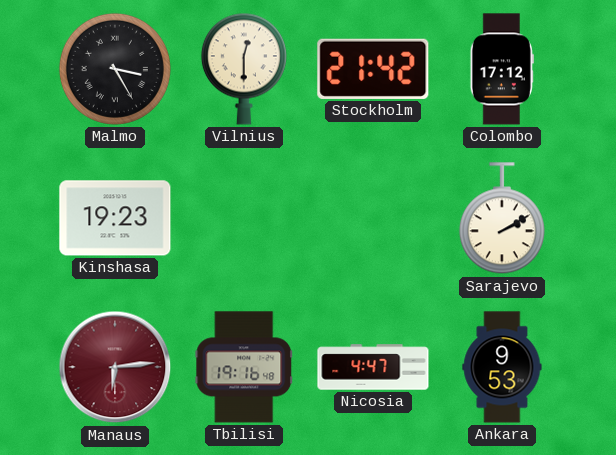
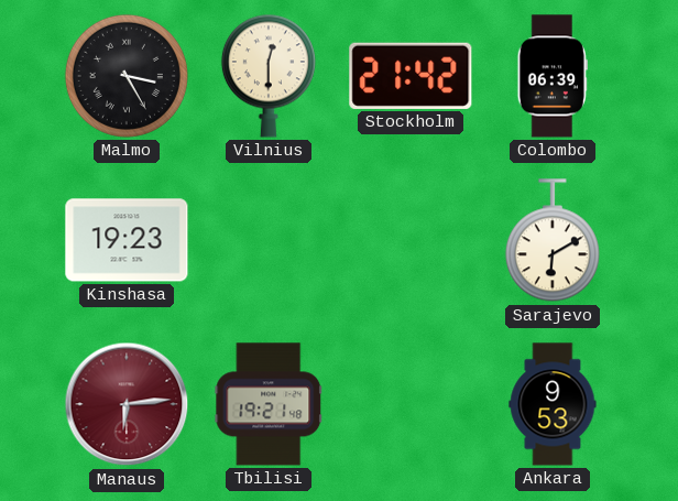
Colombo: 17:12 -> 06:39 (553, 76)
Sarajevo: 2:10 -> 6:10 (553, 241)
Tbilisi: 19:16 -> 19:21 (269, 404)
Nicosia: 4:47 -> none (373, 367)
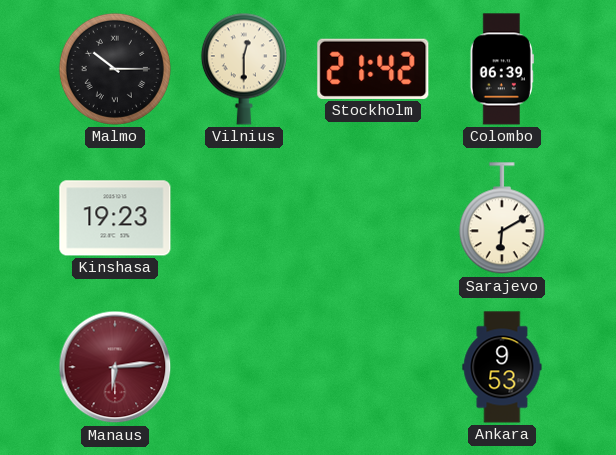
Malmo: 3:25 -> 10:15 (115, 69)
Tbilisi: 19:21 -> none (269, 404)
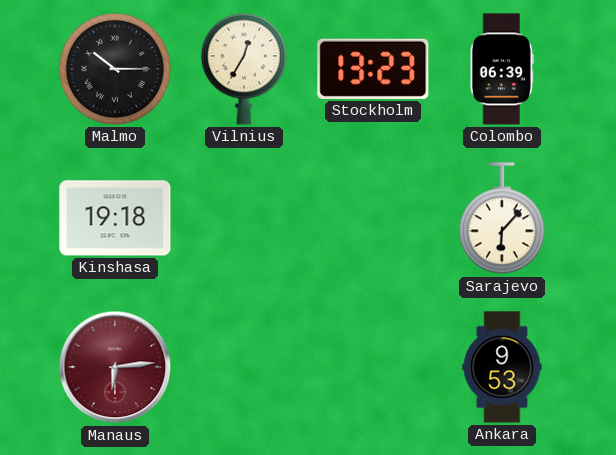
Vilnius: 12:30 -> 12:35 (244, 69)
Stockholm: 21:42 -> 13:23 (373, 69)
Kinshasa: 19:23 -> 19:18 (115, 218)
Sarajevo: 6:10 -> 6:07 (502, 219)
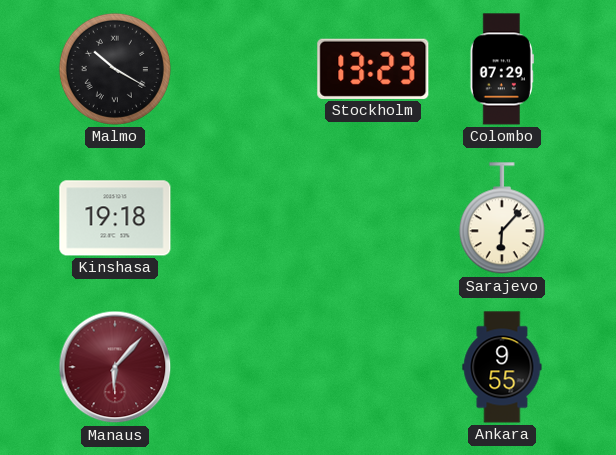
Malmo: 10:15 -> 10:20 (115, 69)
Vilnius: 12:35 -> none (244, 69)
Colombo: 06:39 -> 07:29 (502, 69)
Manaus: 6:14 -> 6:07 (115, 367)
Ankara: 9:53 -> 9:55 (502, 367)
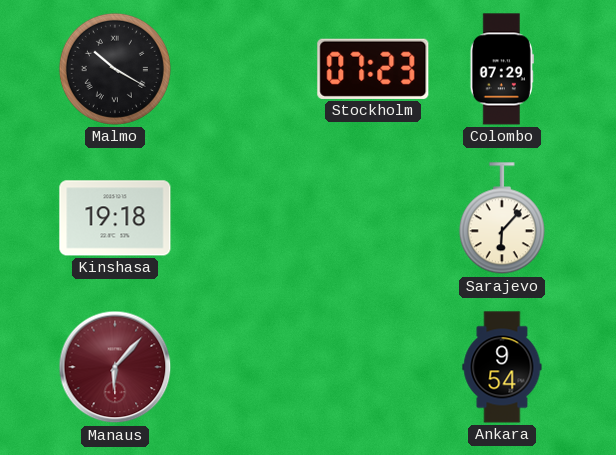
Stockholm: 13:23 -> 07:23 (373, 69)
Ankara: 9:55 -> 9:54 (502, 367)
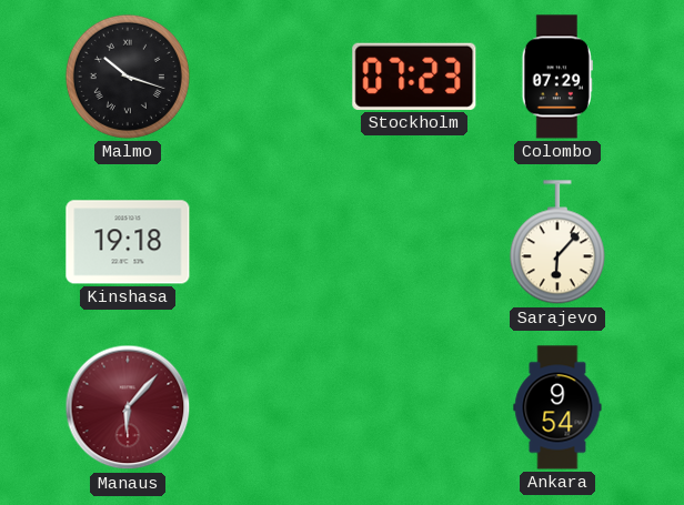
Malmo: 10:20 -> 10:18 (128, 77)
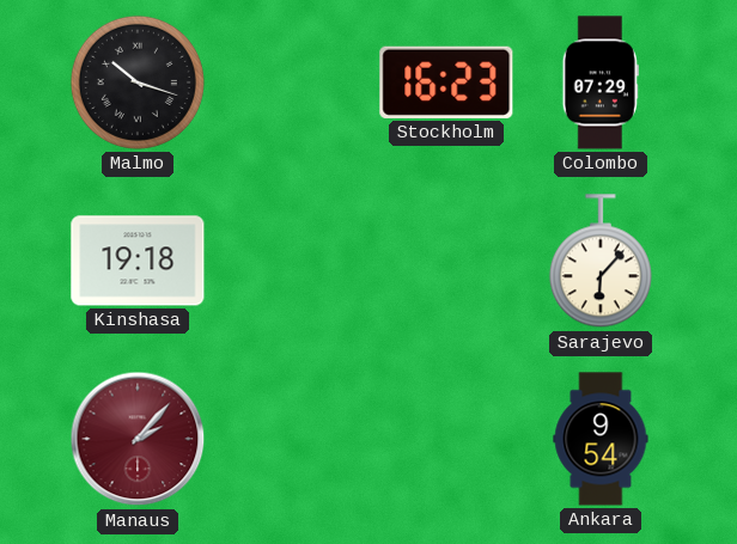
Stockholm: 07:23 -> 16:23 (446, 82)
Manaus: 6:07 -> 2:07 (138, 439)
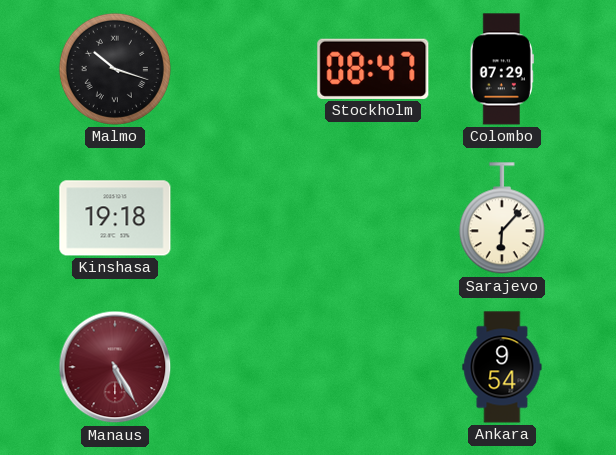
Stockholm: 16:23 -> 08:47 (373, 69)
Manaus: 2:07 -> 5:25 (115, 367)
